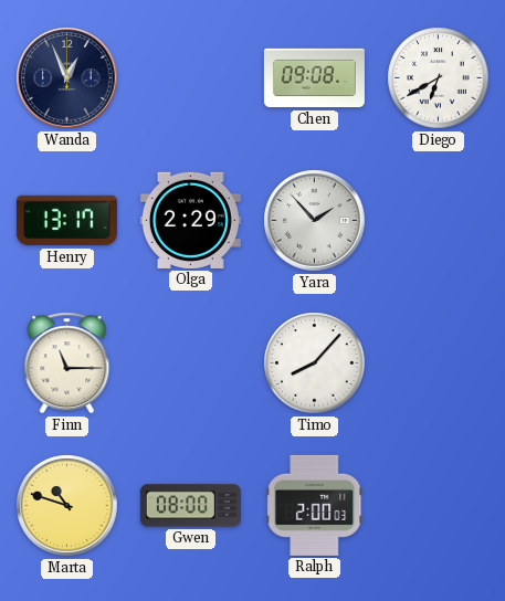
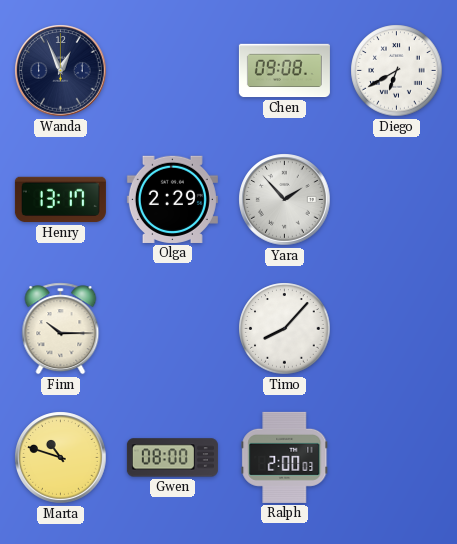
Finn: 11:15 -> 10:15 (61, 329)
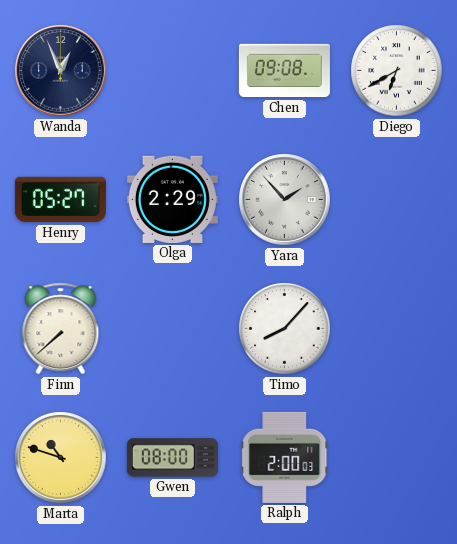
Henry: 13:17 -> 05:27 (60, 200)
Finn: 10:15 -> 7:38 (61, 329)
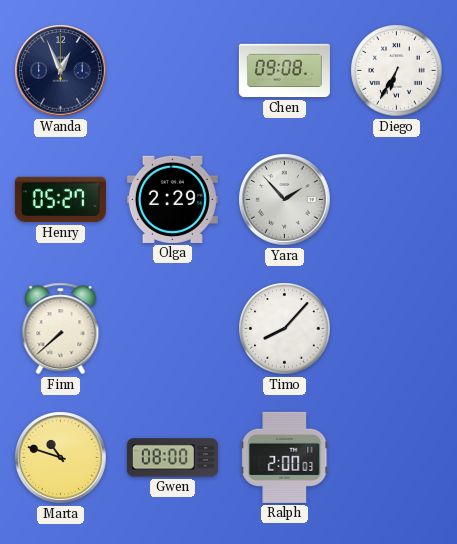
Diego: 6:40 -> 6:35 (397, 71)
